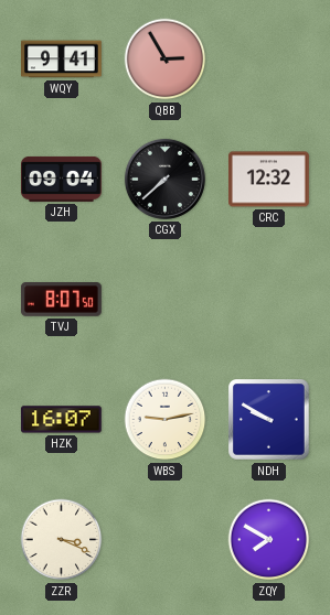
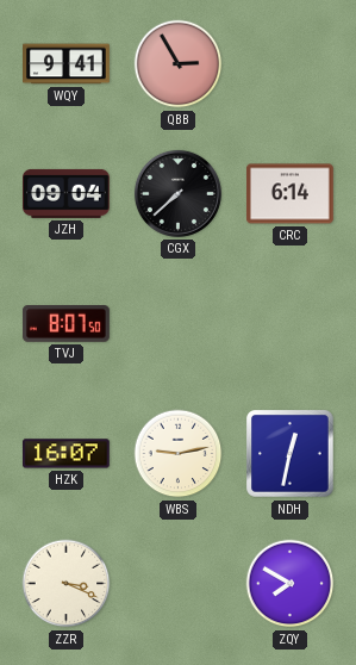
CRC: 12:32 -> 6:14 (291, 194)
NDH: 9:50 -> 12:32 (291, 454)
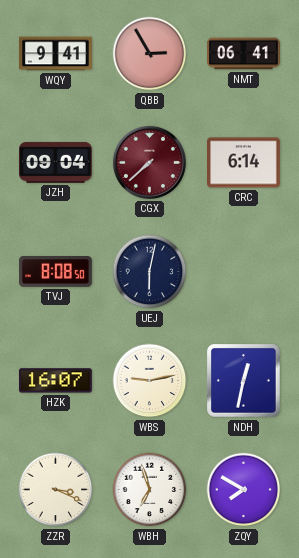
NMT: none -> 06:41 (244, 54)
CGX dial: black -> burgundy (149, 162)
TVJ: 8:07 -> 8:08 (55, 272)
UEJ: none -> 6:02 (150, 272)
WBH: none -> 6:57 (150, 490)
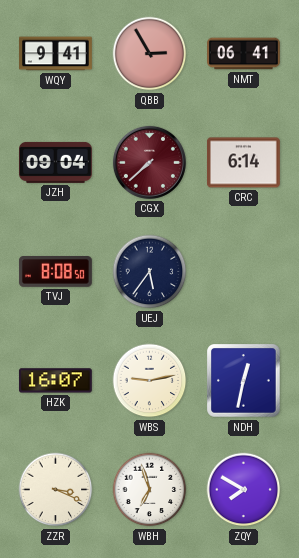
UEJ: 6:02 -> 5:36 (150, 272)
